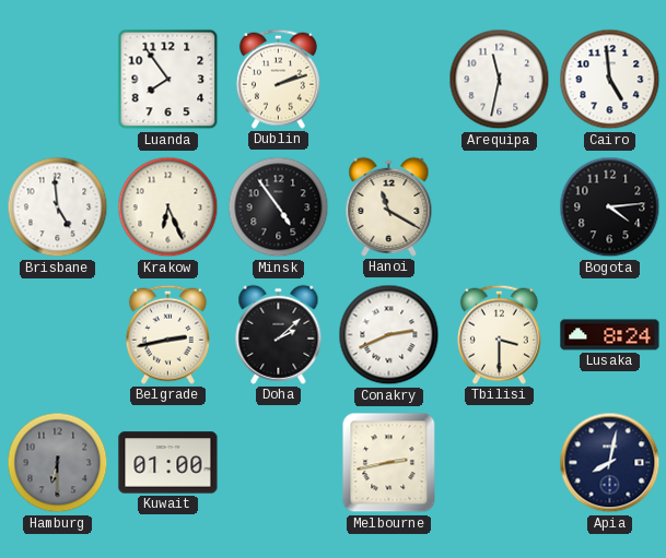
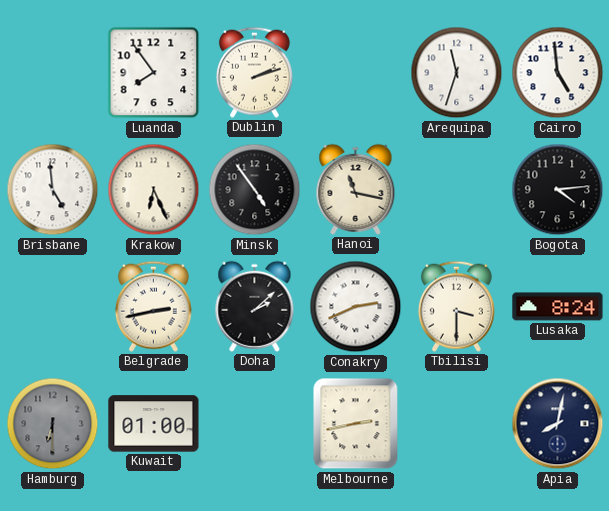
Arequipa: 11:32 -> 11:33 (457, 73)
Hanoi: 11:20 -> 11:17 (356, 189)
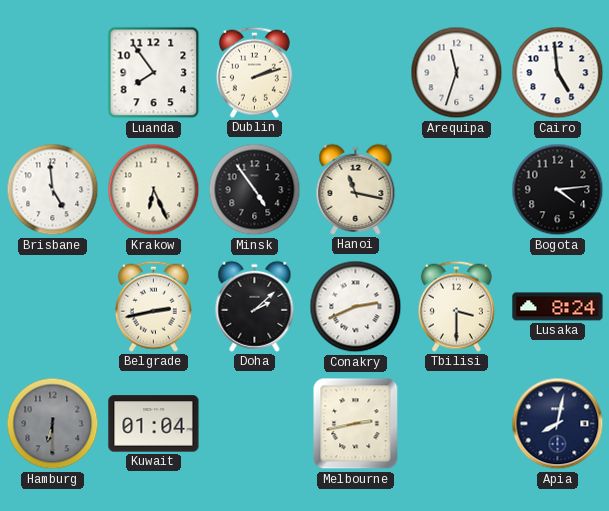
Kuwait: 01:00 -> 01:04 (154, 424)
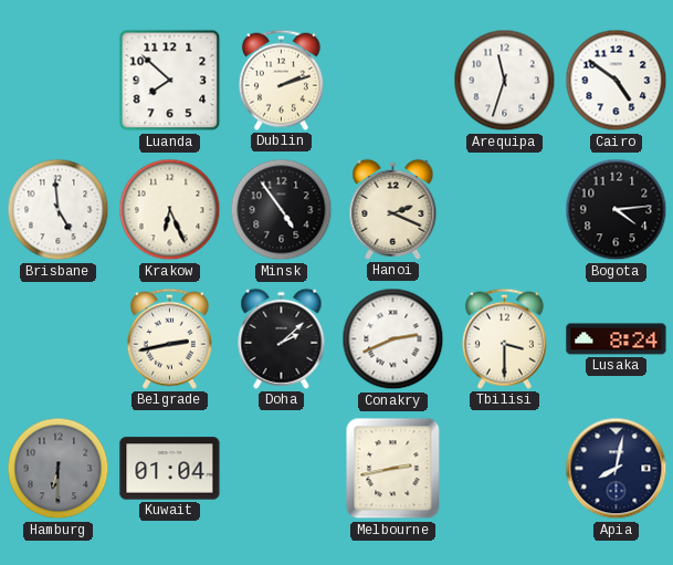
Luanda: 7:54 -> 7:52 (170, 81)
Cairo: 4:59 -> 4:51 (617, 81)
Hanoi: 11:17 -> 2:19 (393, 209)
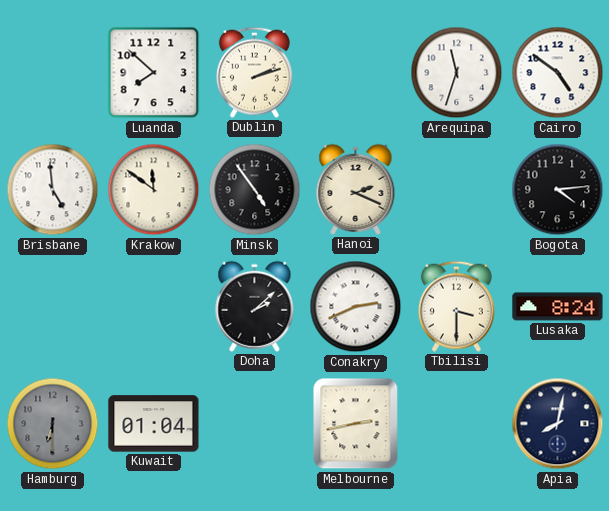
Krakow: 6:26 -> 11:51 (154, 190)
Belgrade: 2:43 -> none (169, 338)
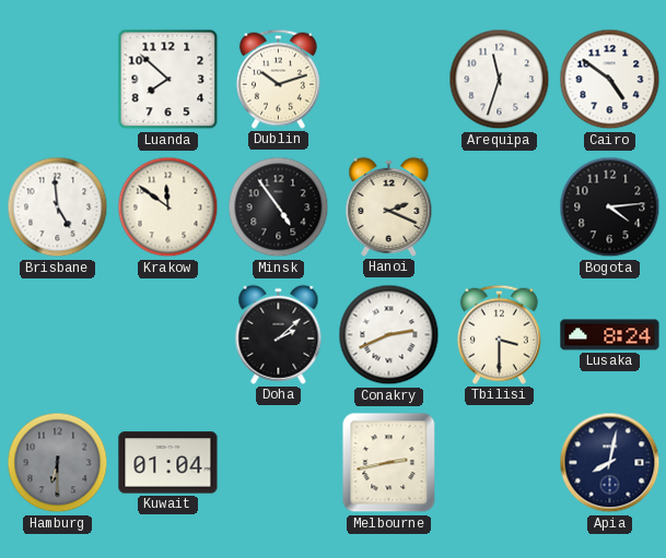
Dublin: 2:12 -> 10:12 (278, 79)
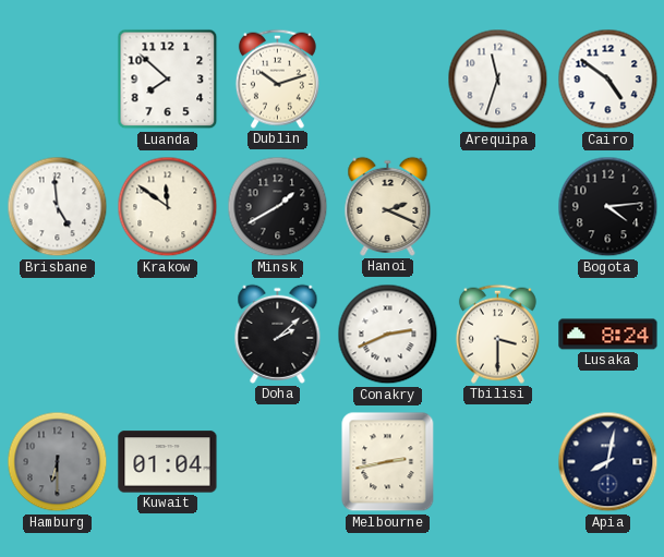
Minsk: 4:54 -> 1:40 (278, 207)
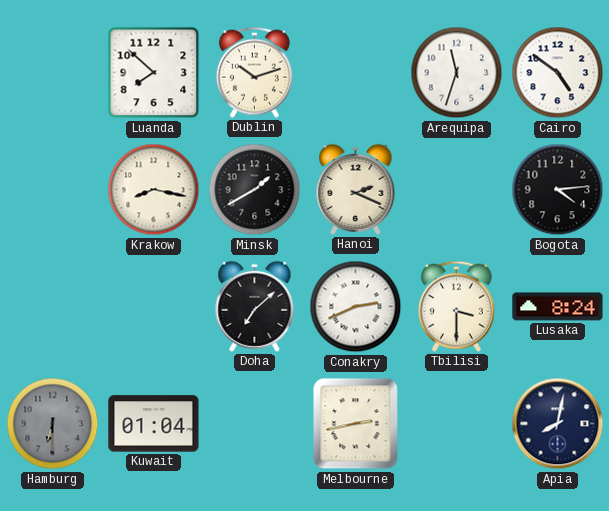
Brisbane: 4:59 -> none (58, 207)
Krakow: 11:51 -> 8:17 (154, 190)
Doha: 2:08 -> 7:08 (255, 306)
